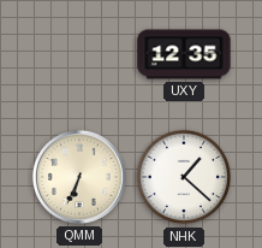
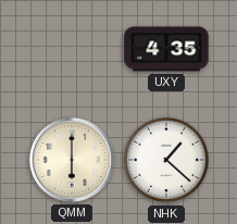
UXY: 12:35 -> 4:35 (166, 49)
QMM: 6:34 -> 6:00 (72, 160)
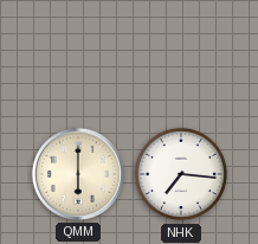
UXY: 4:35 -> none (166, 49)
NHK: 1:22 -> 7:16 (181, 174)
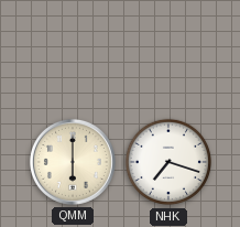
NHK: 7:16 -> 7:18 (168, 162)
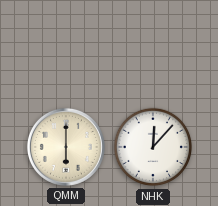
NHK: 7:18 -> 12:07 (153, 147)
